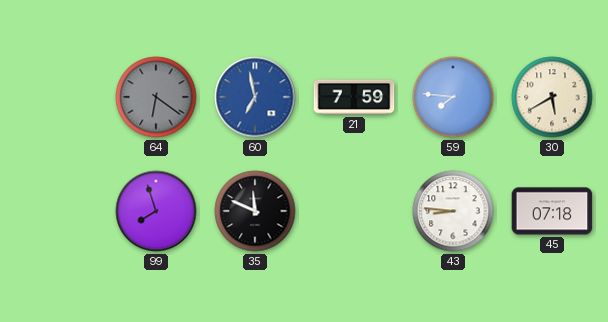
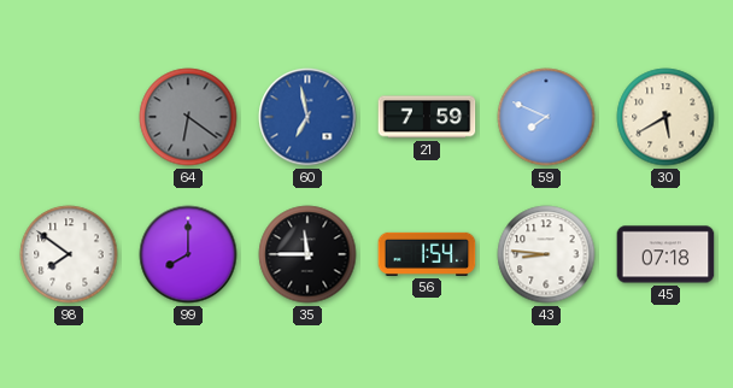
59: 7:46 -> 7:49 (546, 117)
98: none -> 7:51 (69, 254)
99: 7:57 -> 8:00 (188, 254)
35: 11:49 -> 11:45 (307, 254)
56: none -> 1:54 (427, 254)
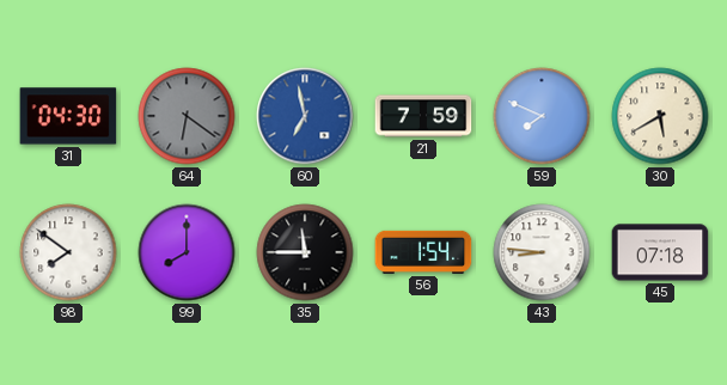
31: none -> 04:30 (68, 116)
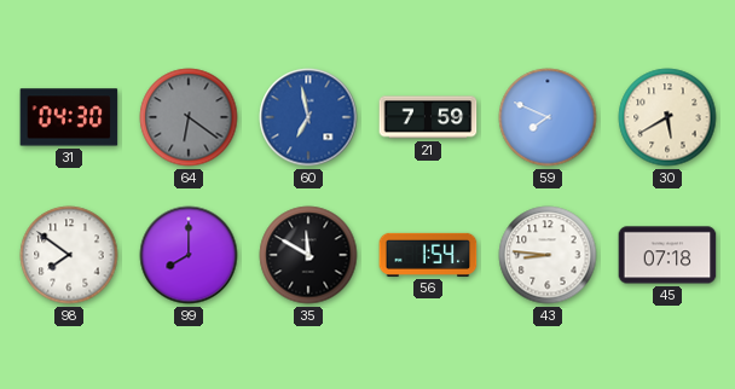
35: 11:45 -> 11:50 (308, 255)
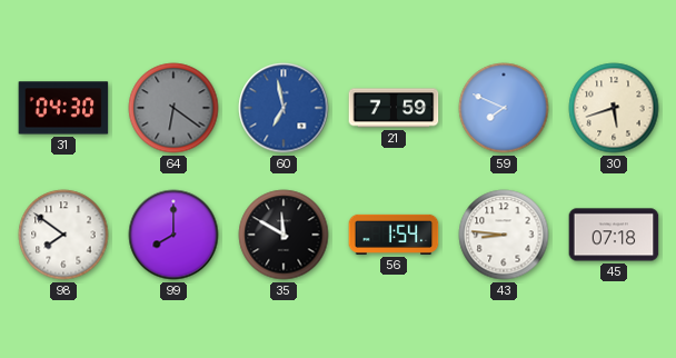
30: 5:40 -> 5:42 (614, 108)
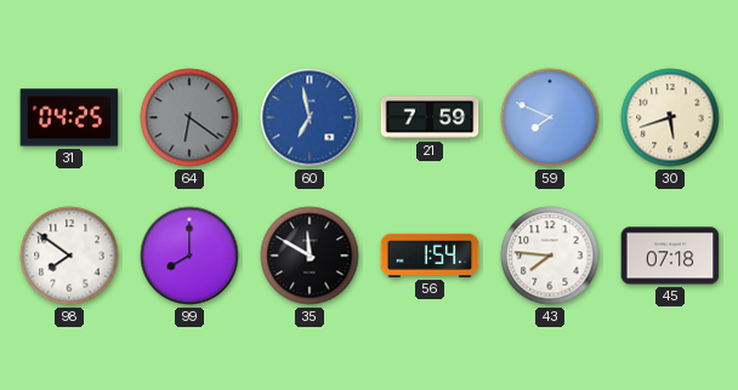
31: 04:30 -> 04:25 (69, 117)
43: 8:46 -> 7:46 (550, 256)
